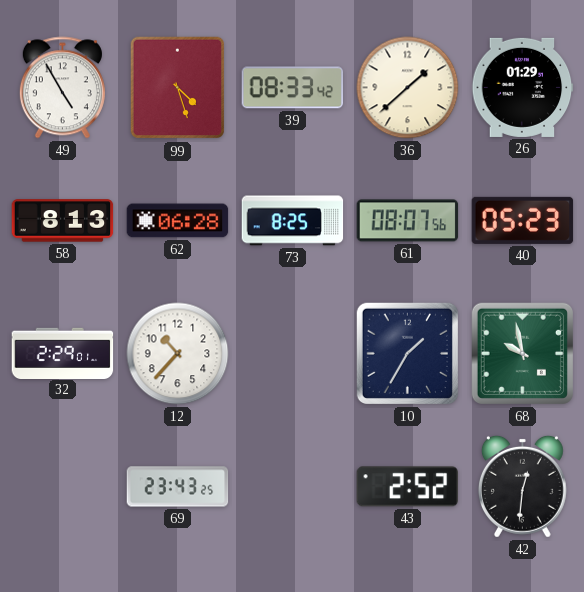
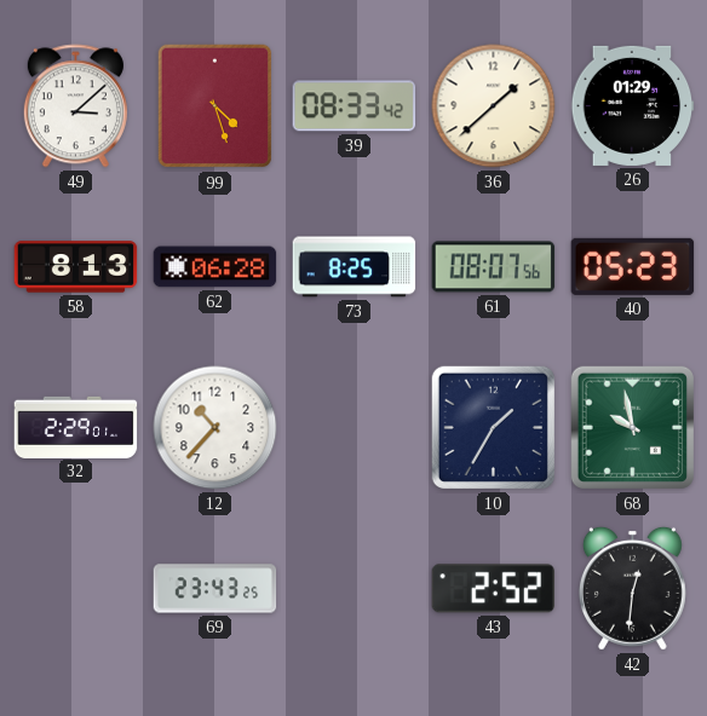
49: 4:55 -> 3:08 (75, 106)
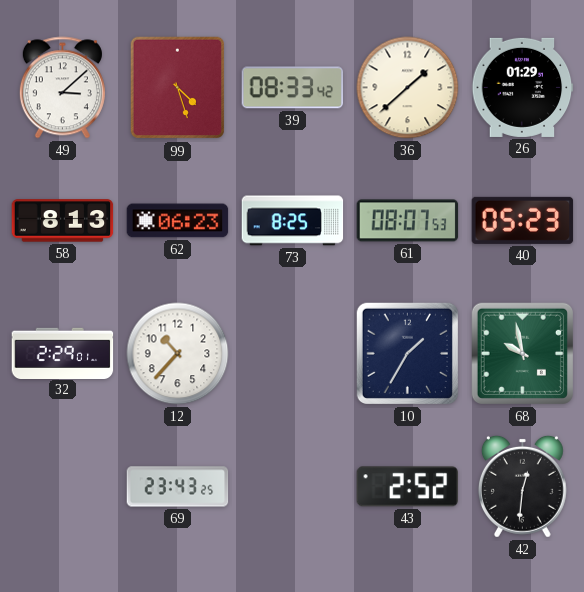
62: 06:28 -> 06:23 (178, 221)
61: 08:07:56 -> 08:07:53 (408, 221)
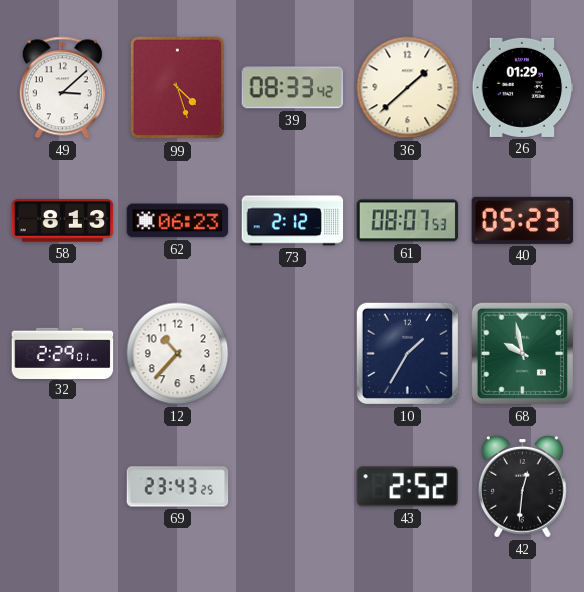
73: 8:25 -> 2:12 (293, 221)
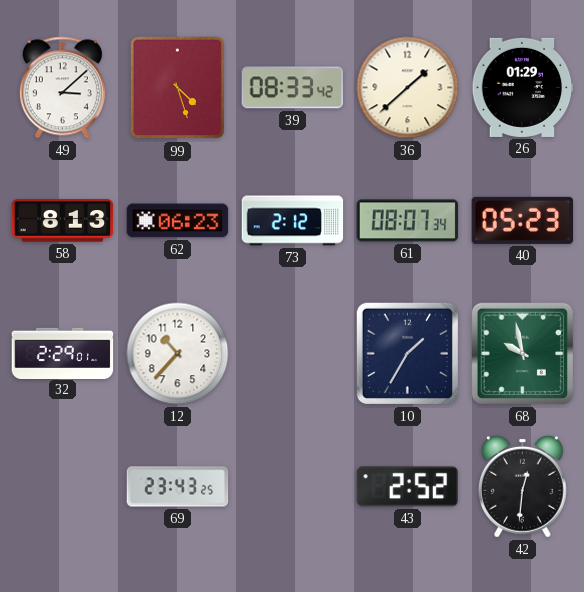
61: 08:07:53 -> 08:07:34 (408, 221)
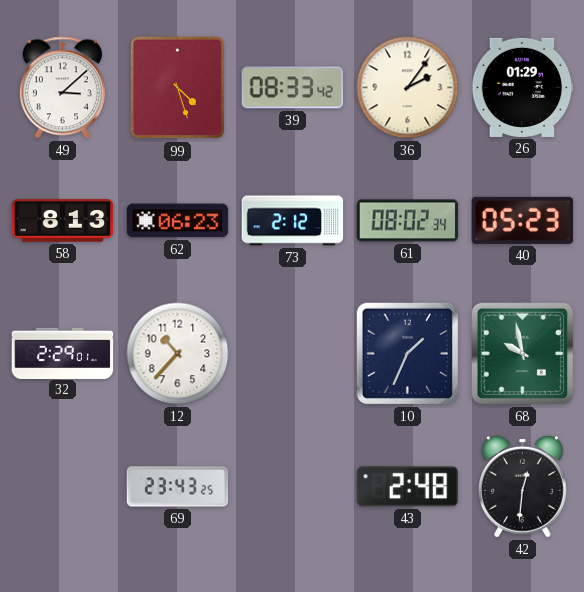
36: 1:38 -> 2:06 (408, 88)
61: 08:07 -> 08:02 (408, 221)
10: 1:35 -> 1:34 (407, 353)
43: 2:52 -> 2:48 (407, 487)
